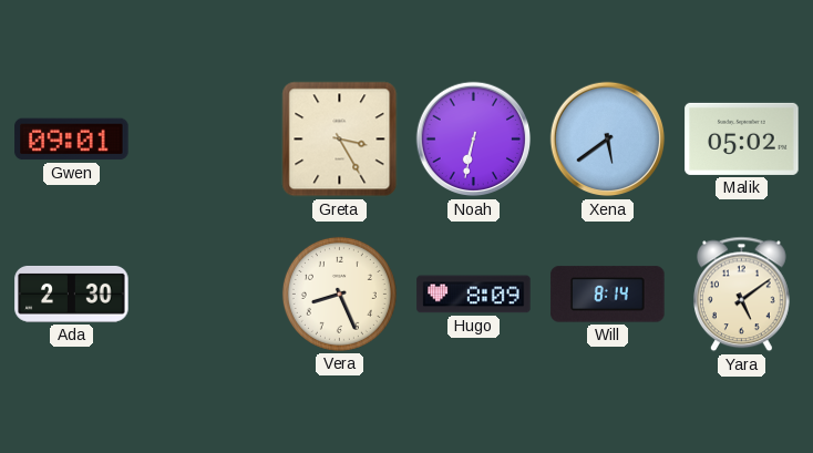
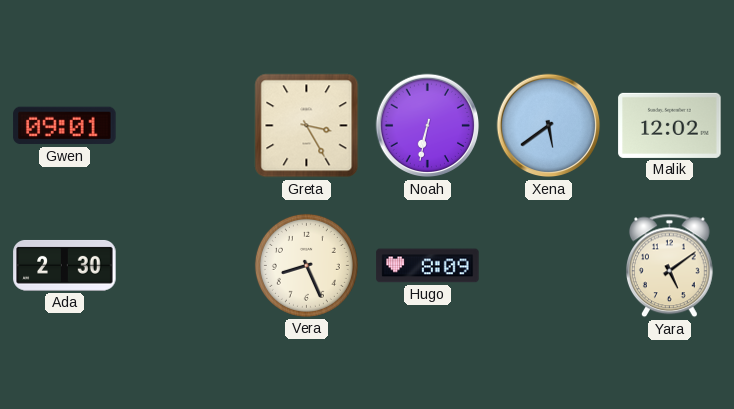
Malik: 05:02 -> 12:02 (670, 125)
Will: 8:14 -> none (608, 295)
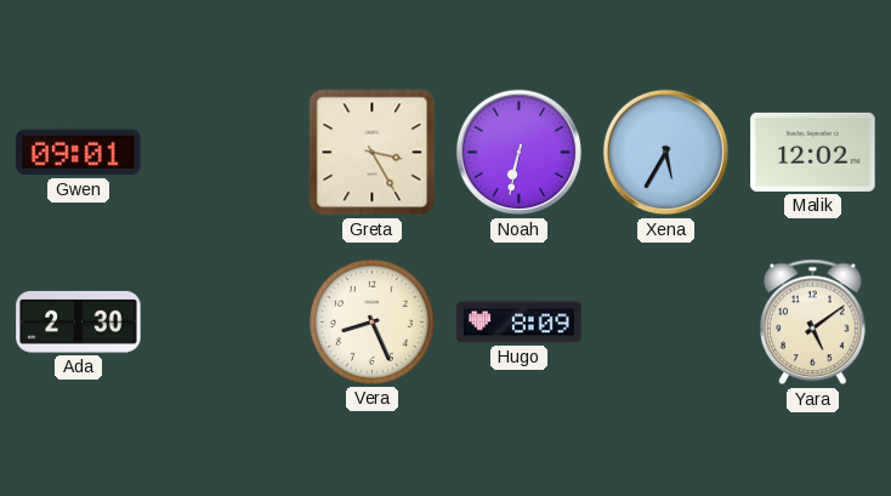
Xena: 5:39 -> 5:35 (666, 153)
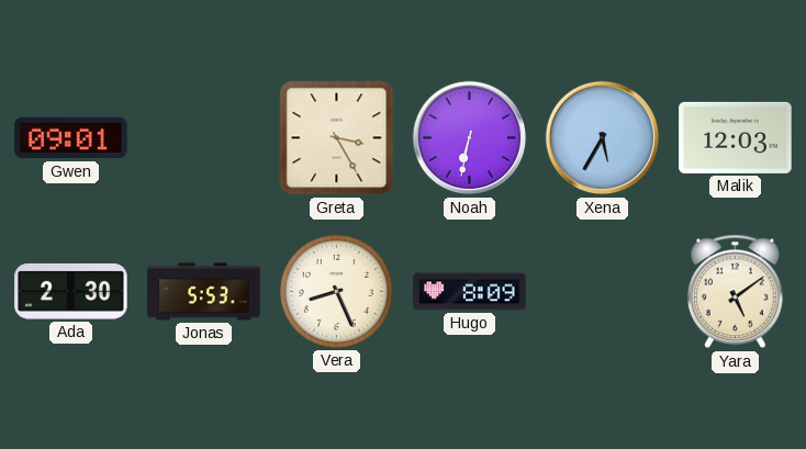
Malik: 12:02 -> 12:03 (736, 137)
Jonas: none -> 5:53 (204, 292)
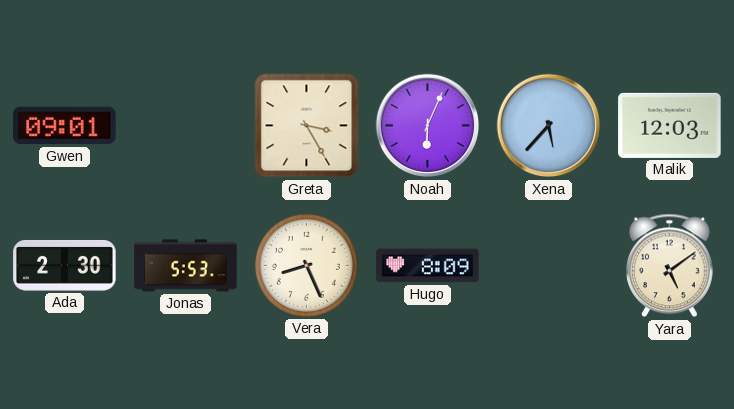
Noah: 6:32 -> 6:04 (428, 126)
Xena: 5:35 -> 5:37 (549, 126)
